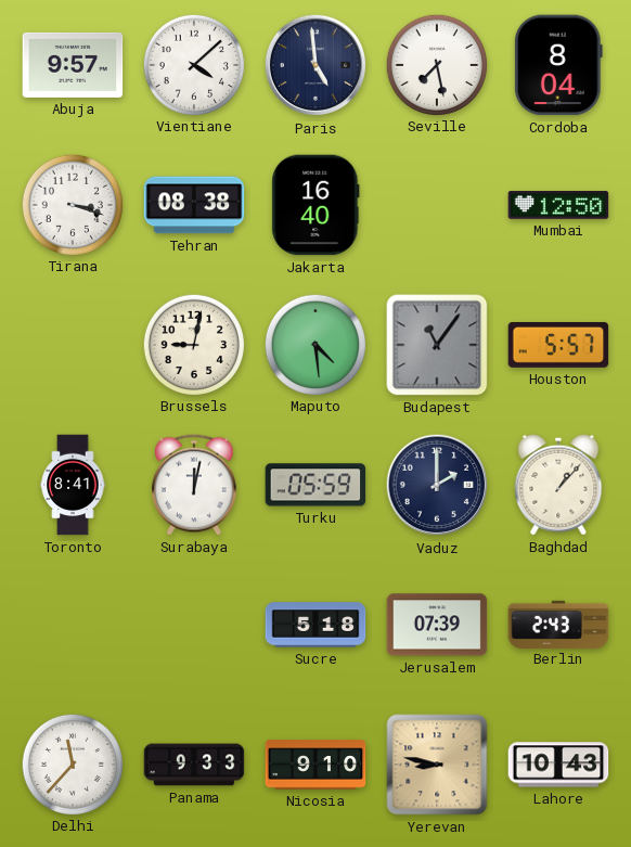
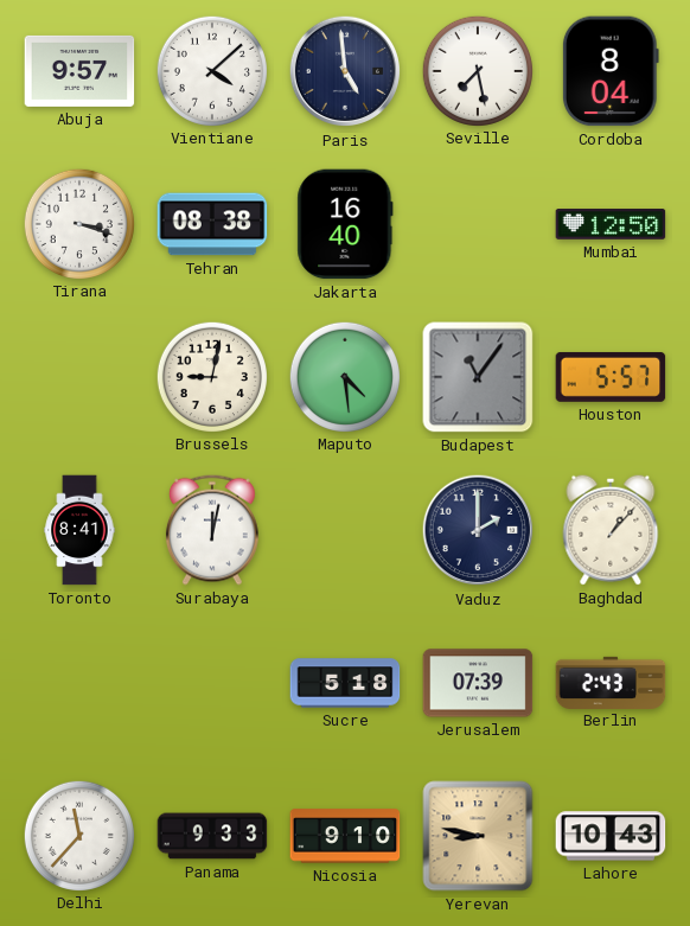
Turku: 05:59 -> none (315, 485)
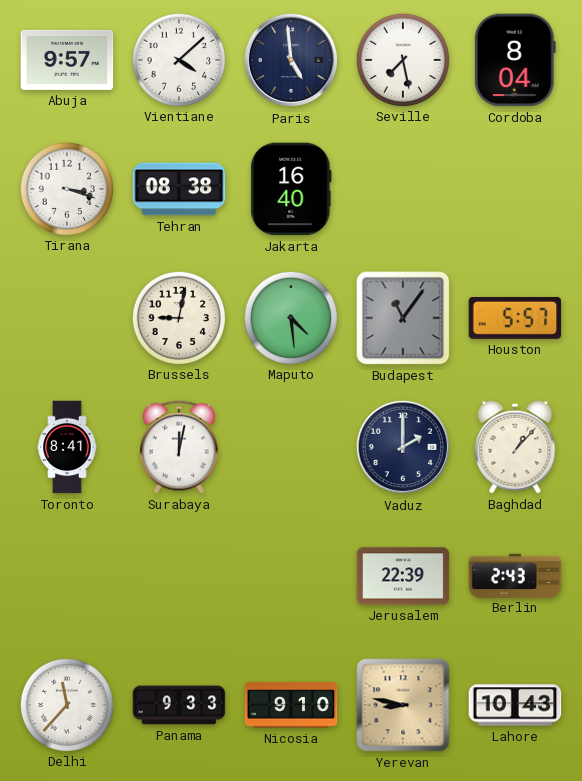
Mumbai: 12:50 -> none (611, 224)
Sucre: 5:18 -> none (345, 683)
Jerusalem: 07:39 -> 22:39 (403, 576)
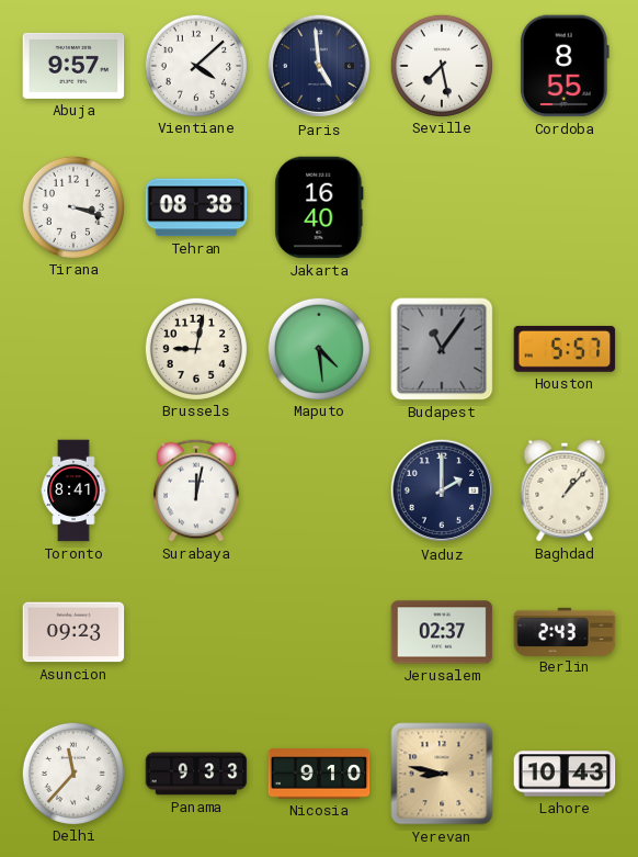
Cordoba: 8:04 -> 8:55 (565, 66)
Asuncion: none -> 09:23 (73, 632)
Jerusalem: 22:39 -> 02:37 (442, 632)
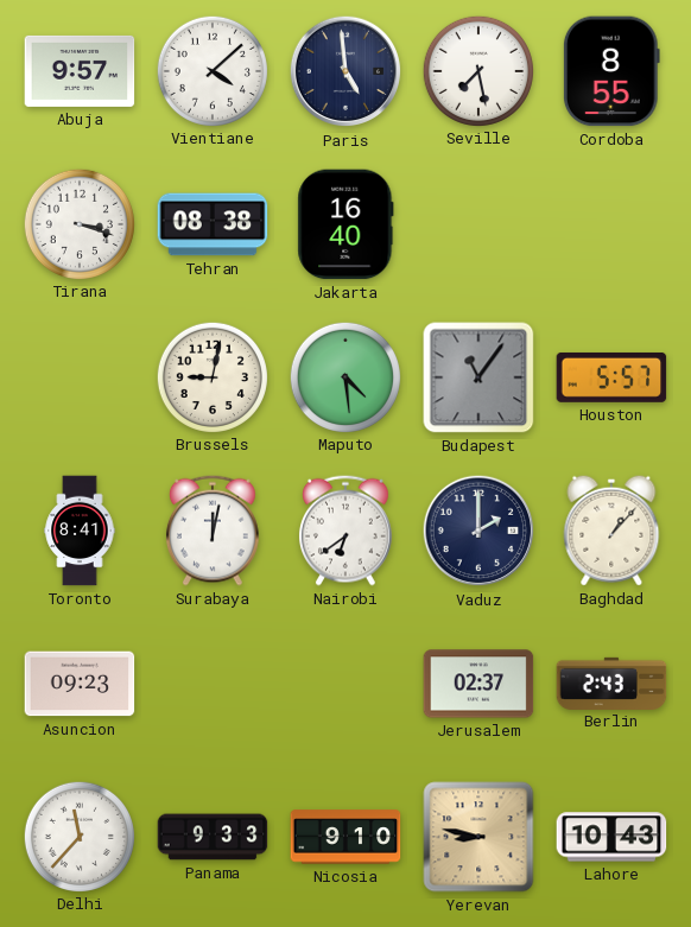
Nairobi: none -> 6:39 (345, 531)
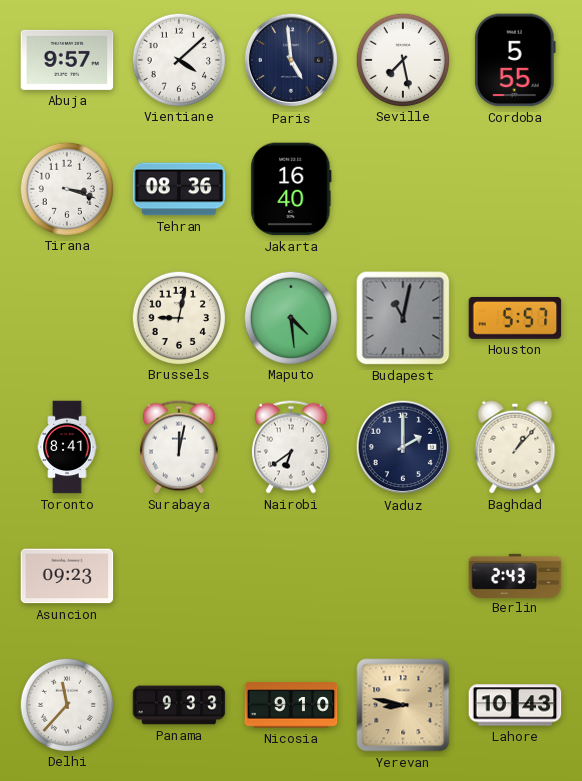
Cordoba: 8:55 -> 5:55 (515, 60)
Tehran: 08:38 -> 08:36 (179, 189)
Budapest: 11:06 -> 11:02 (403, 318)
Jerusalem: 02:37 -> none (478, 684)
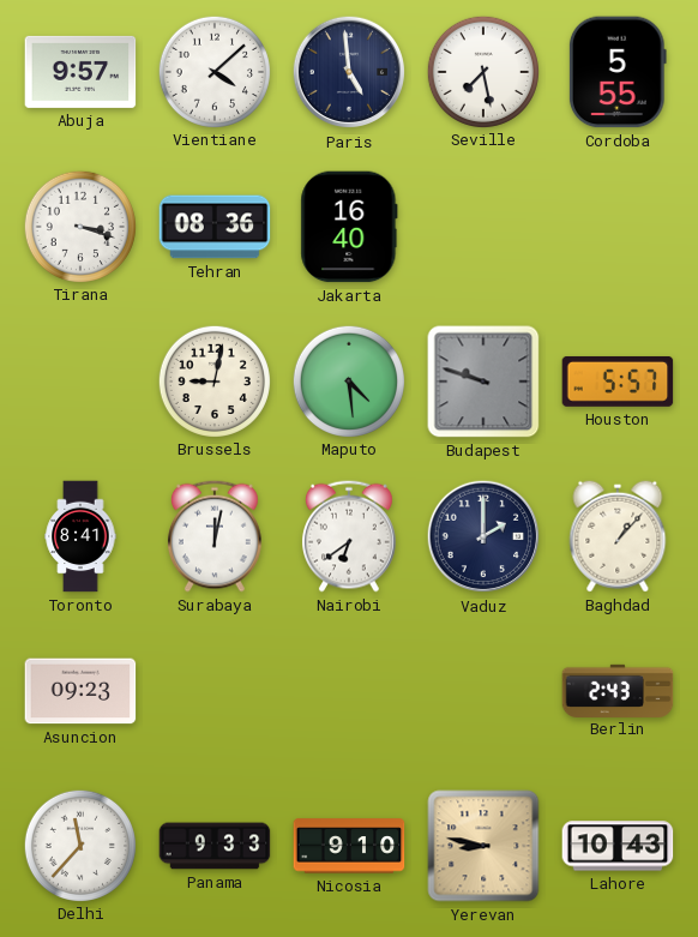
Budapest: 11:02 -> 9:48 (483, 382)
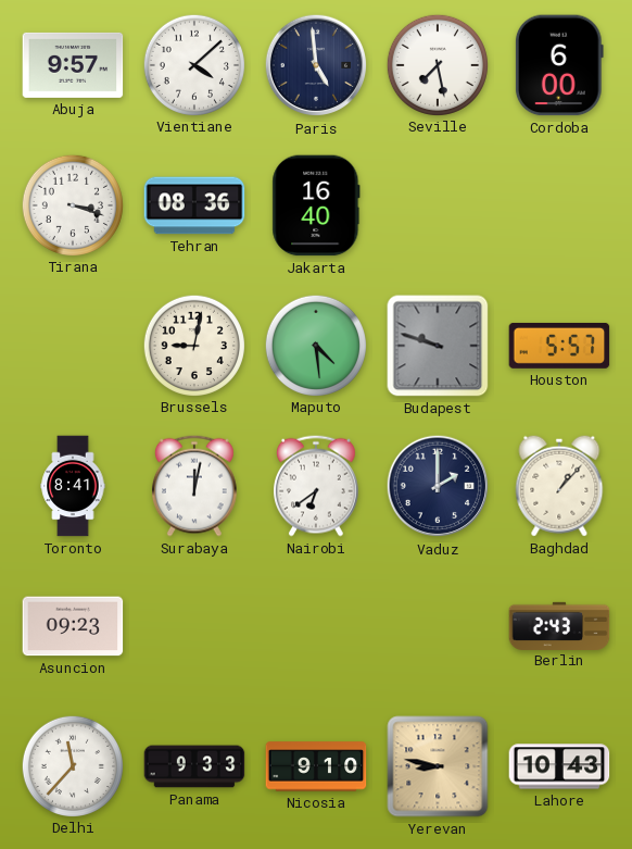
Cordoba: 5:55 -> 6:00 (559, 65)
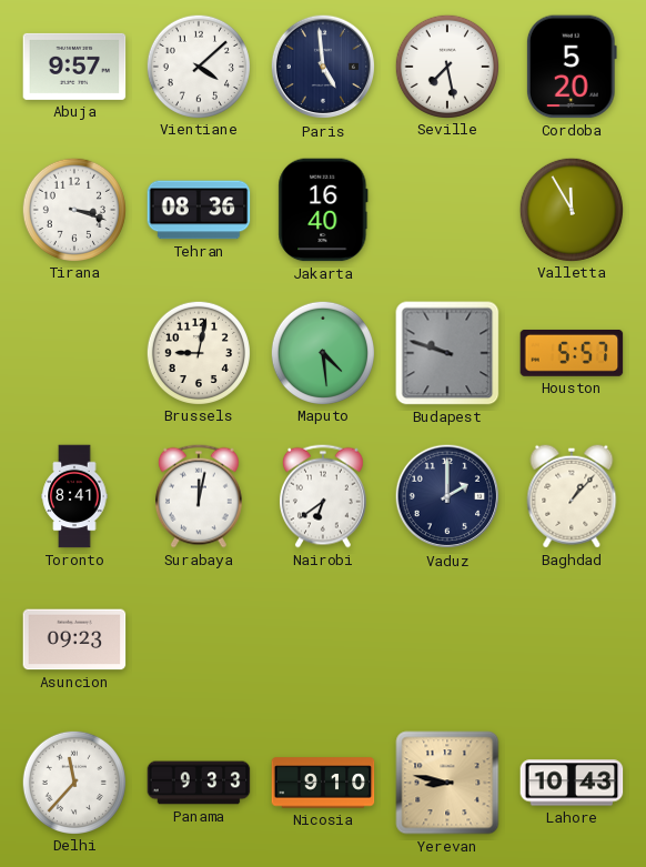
Cordoba: 6:00 -> 5:20 (572, 67)
Valletta: none -> 11:55 (571, 209)
Berlin: 2:43 -> none (559, 625)
